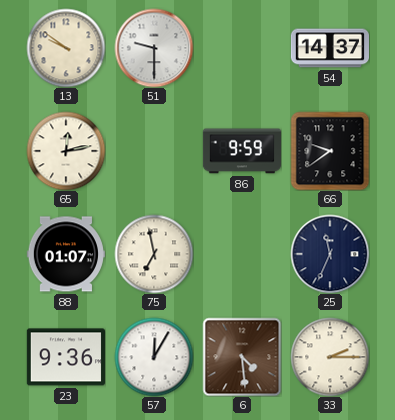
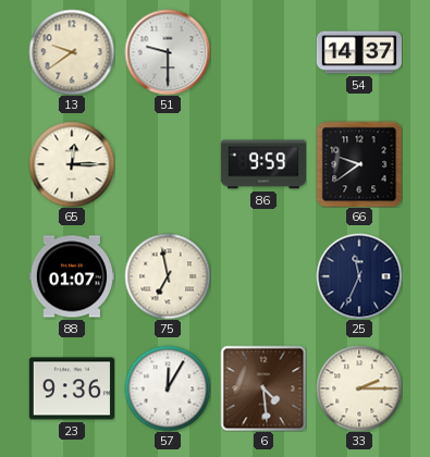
13: 9:51 -> 9:39 (72, 52)
65: 12:13 -> 12:15 (72, 164)
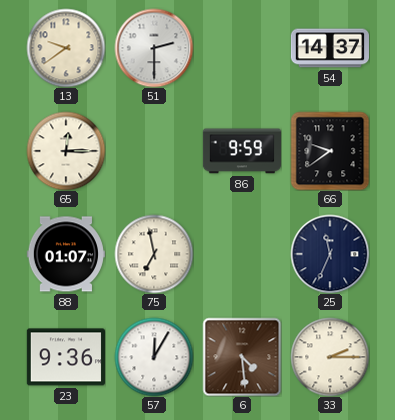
51: 9:30 -> 2:30 (154, 48)
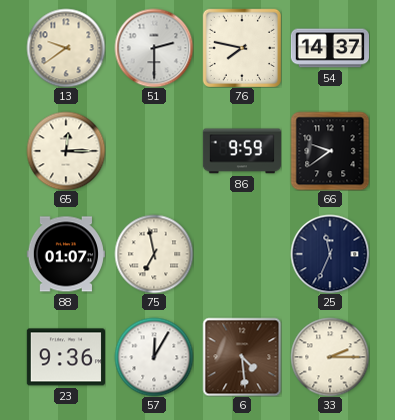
76: none -> 7:47 (242, 48)
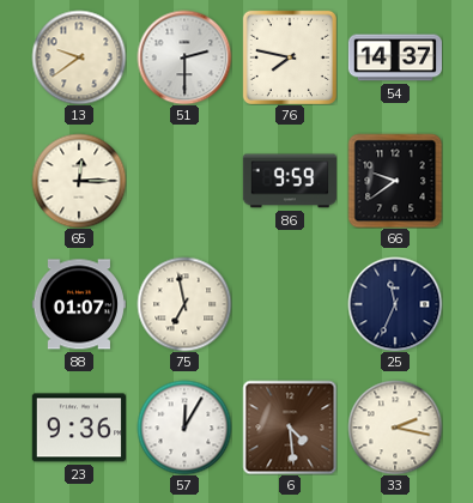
33: 2:15 -> 2:17 (395, 428)
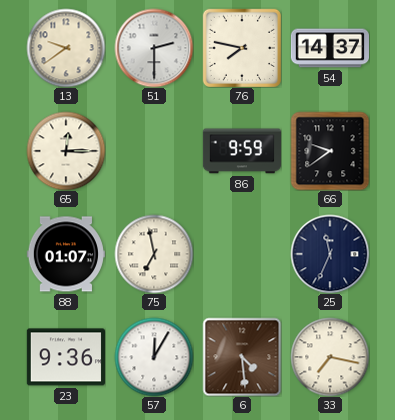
33: 2:17 -> 7:17 (330, 357)
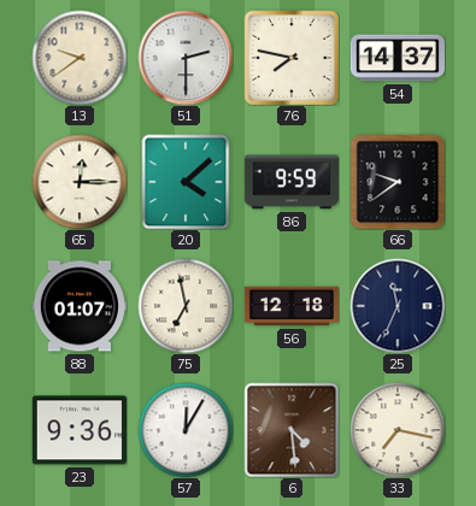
20: none -> 4:08 (186, 182)
56: none -> 12:18 (292, 306)
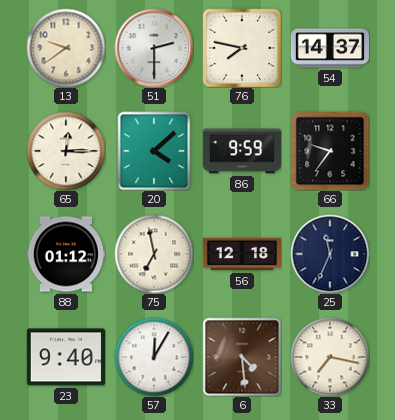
66: 9:39 -> 9:36 (330, 151)
88: 01:07 -> 01:12 (65, 254)
23: 9:36 -> 9:40 (65, 357)
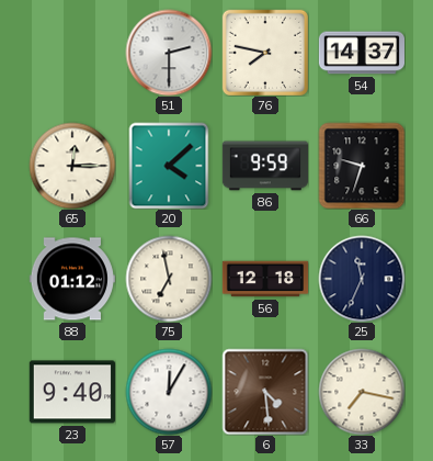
13: 9:39 -> none (66, 48)
66: 9:36 -> 9:33 (362, 166)
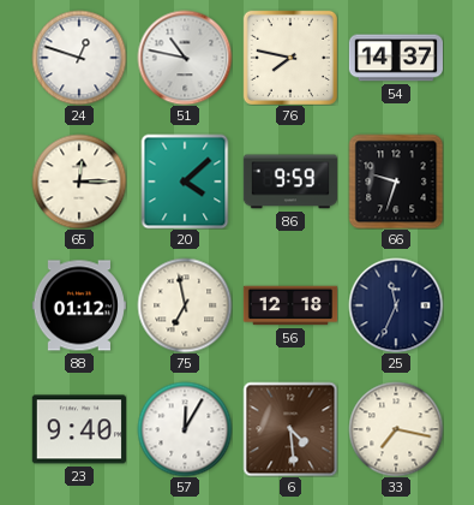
24: none -> 12:48 (79, 58)
51: 2:30 -> 10:47 (185, 58)
